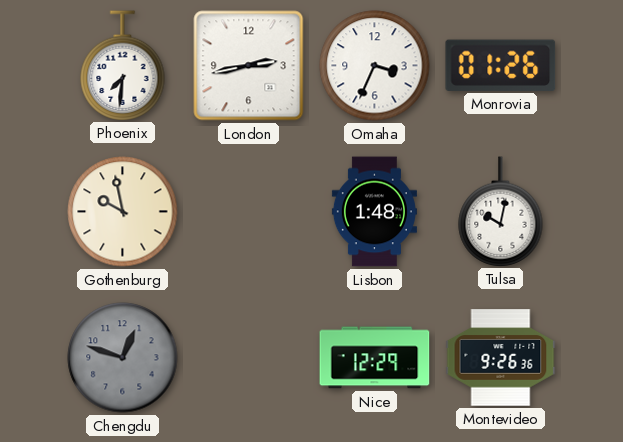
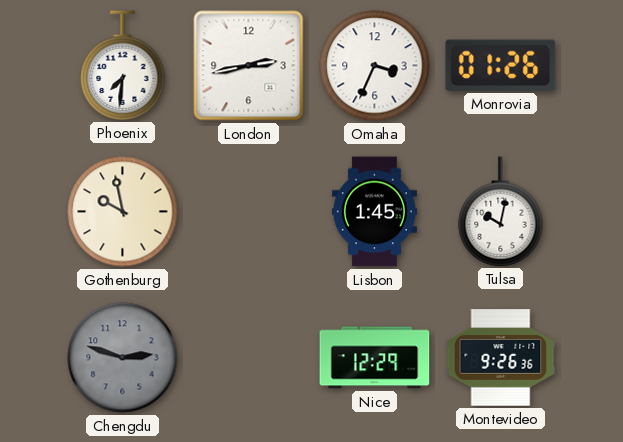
Lisbon: 1:48 -> 1:45 (374, 212)
Chengdu: 12:48 -> 2:48 (123, 358)
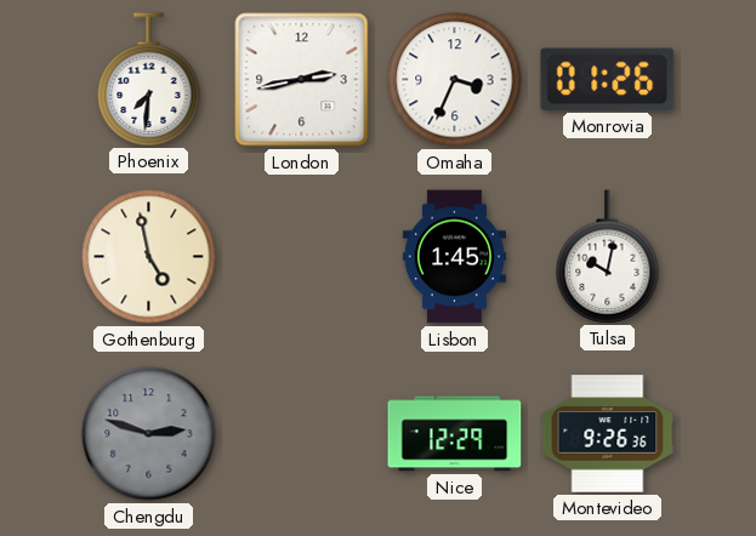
Gothenburg: 9:58 -> 4:58 (149, 257)
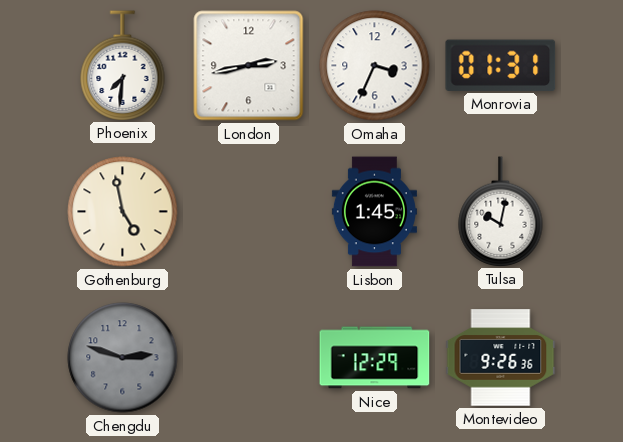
Monrovia: 01:26 -> 01:31 (501, 65)
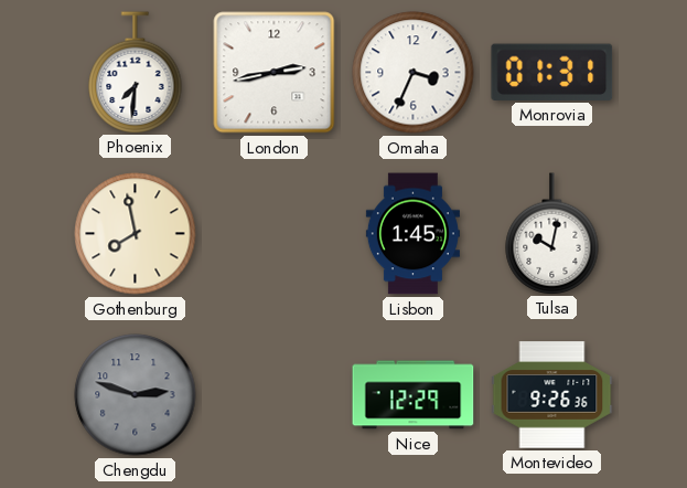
Gothenburg: 4:58 -> 7:58 (136, 234)
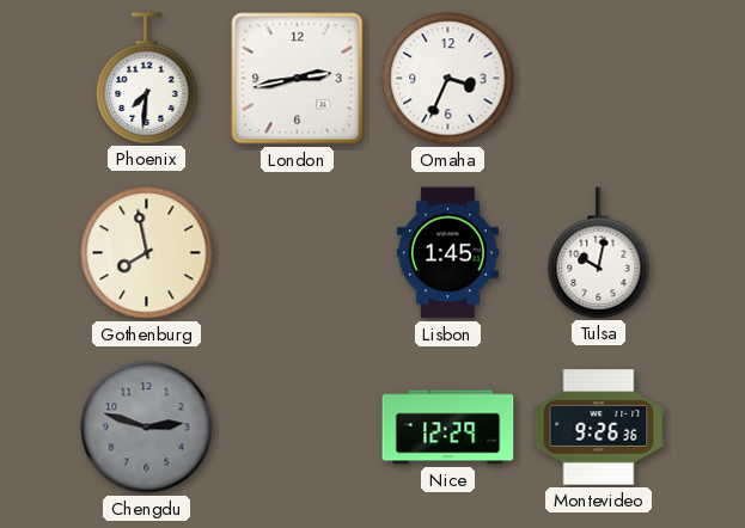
Monrovia: 01:31 -> none (552, 72)
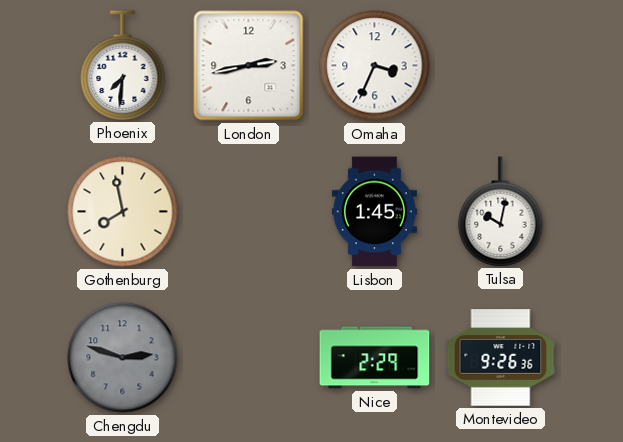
Nice: 12:29 -> 2:29 (375, 358)
